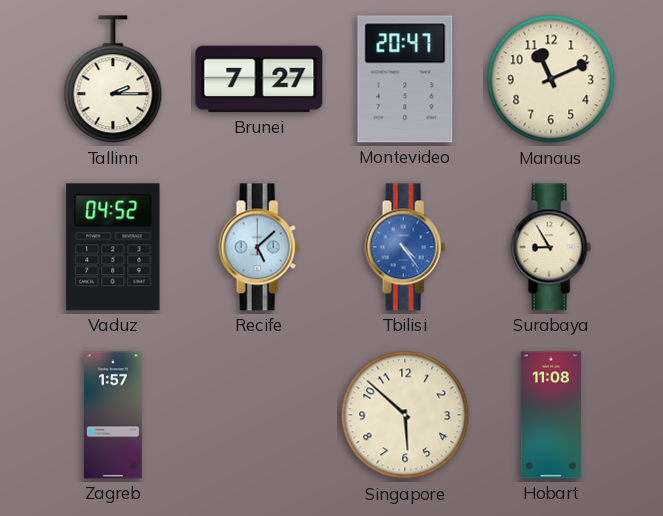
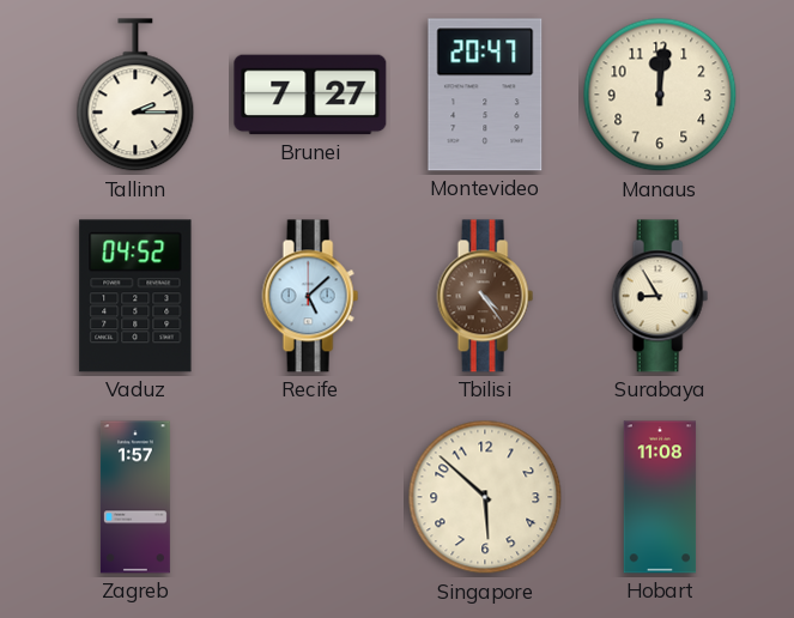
Manaus: 11:11 -> 12:01 (660, 95)
Tbilisi dial: blue -> brown (485, 296)
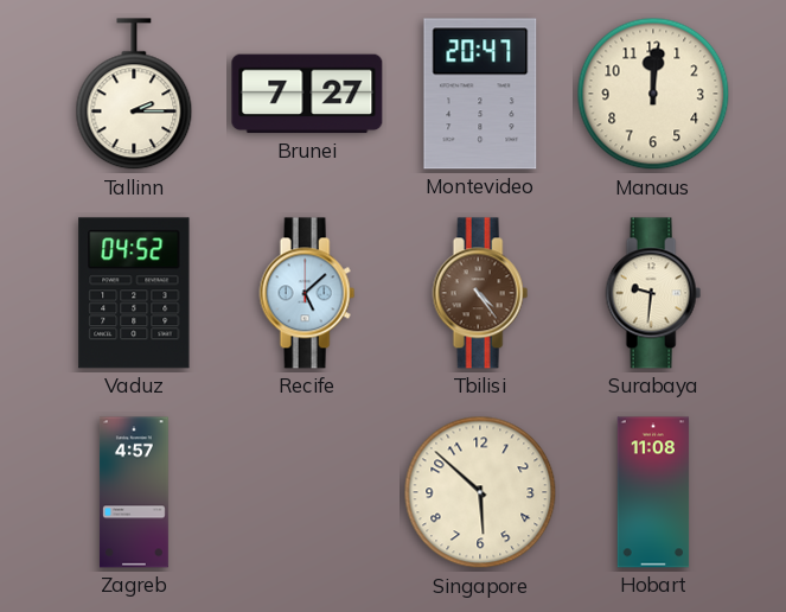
Surabaya: 8:55 -> 9:31 (653, 293)
Zagreb: 1:57 -> 4:57 (134, 492)
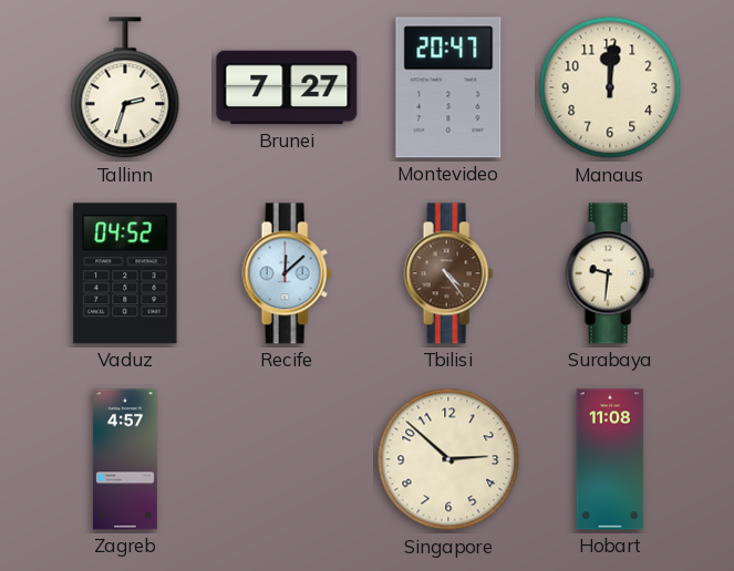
Tallinn: 2:15 -> 2:33 (125, 89)
Recife: 5:08 -> 12:08 (287, 273)
Singapore: 5:52 -> 2:52 (448, 459)
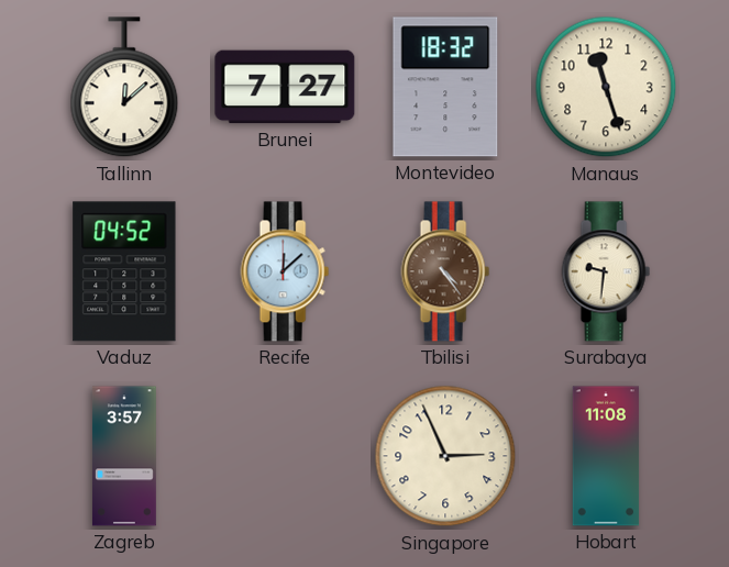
Tallinn: 2:33 -> 12:08 (124, 88)
Montevideo: 20:47 -> 18:32 (445, 87)
Manaus: 12:01 -> 11:27 (606, 87)
Zagreb: 4:57 -> 3:57 (124, 456)
Singapore: 2:52 -> 2:56 (445, 456)
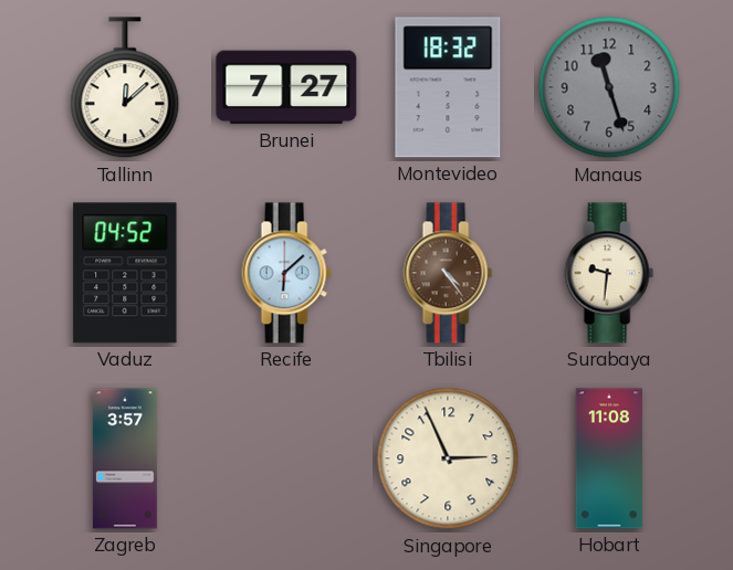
Manaus dial: cream -> grey (609, 87)
Recife: 12:08 -> 6:08 (286, 273)
